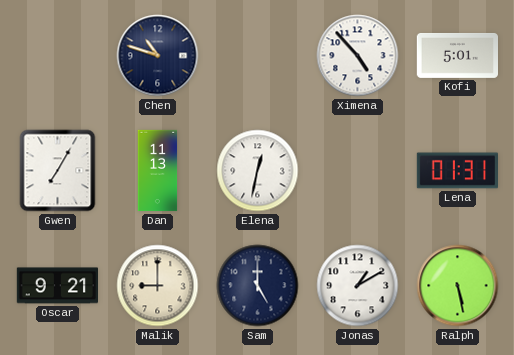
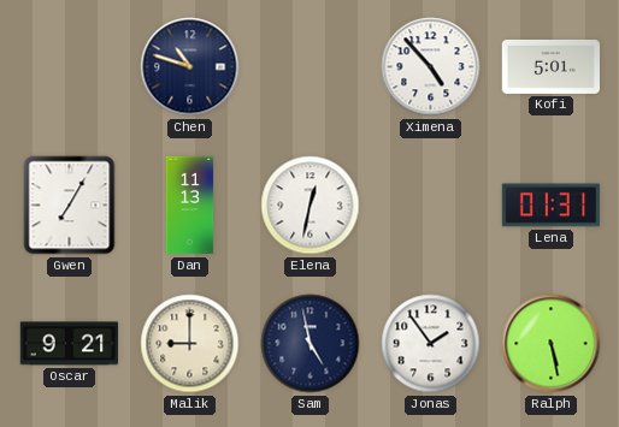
Sam: 5:00 -> 4:58 (311, 344)
Jonas: 1:10 -> 1:54 (431, 344)
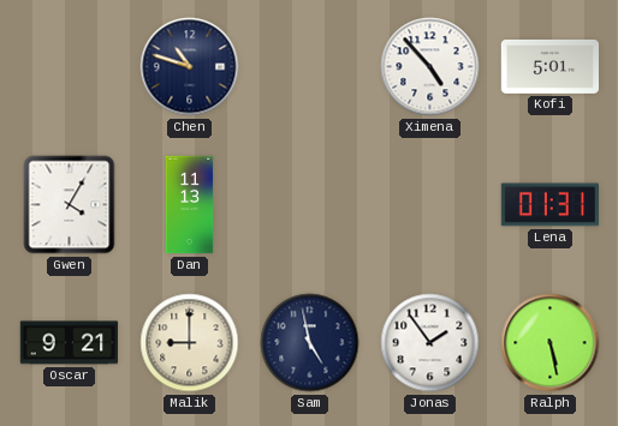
Gwen: 7:05 -> 4:05 (70, 205)
Elena: 12:32 -> none (311, 206)
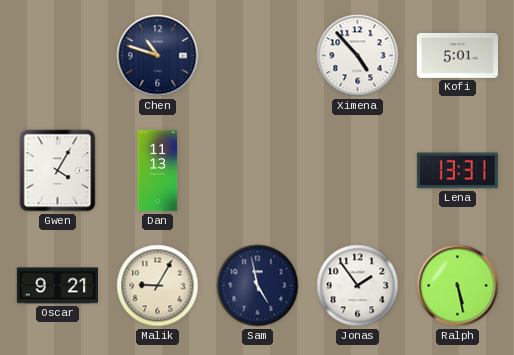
Lena: 01:31 -> 13:31 (457, 171)
Malik: 9:00 -> 9:05 (158, 286)
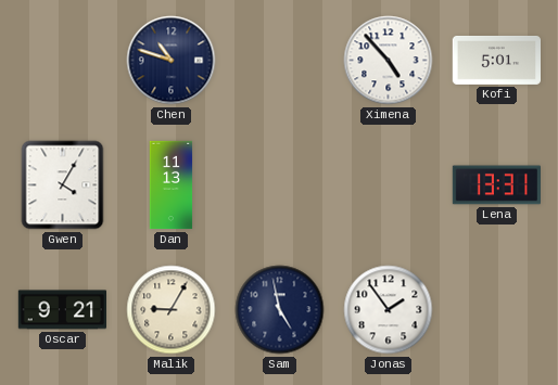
Ralph: 5:28 -> none (458, 286)
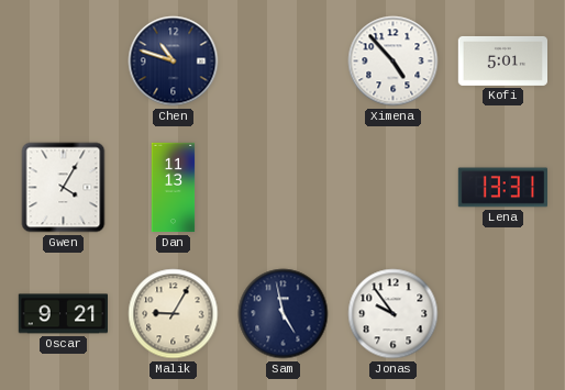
Jonas: 1:54 -> 9:54 (394, 314)
